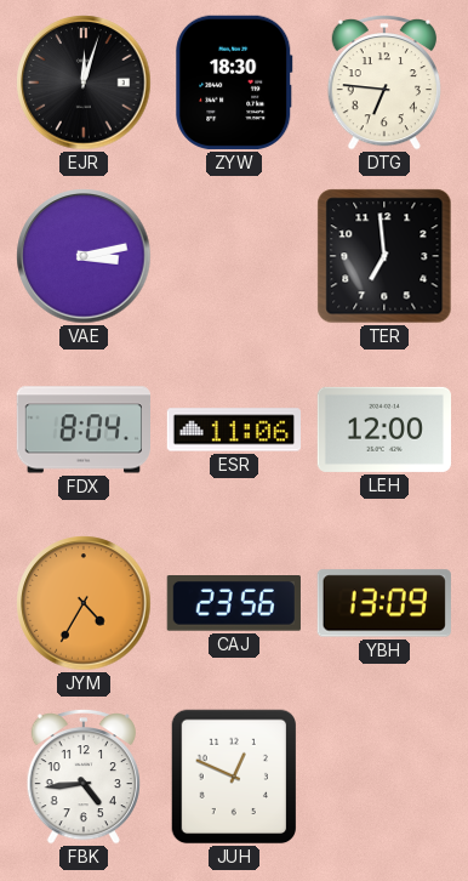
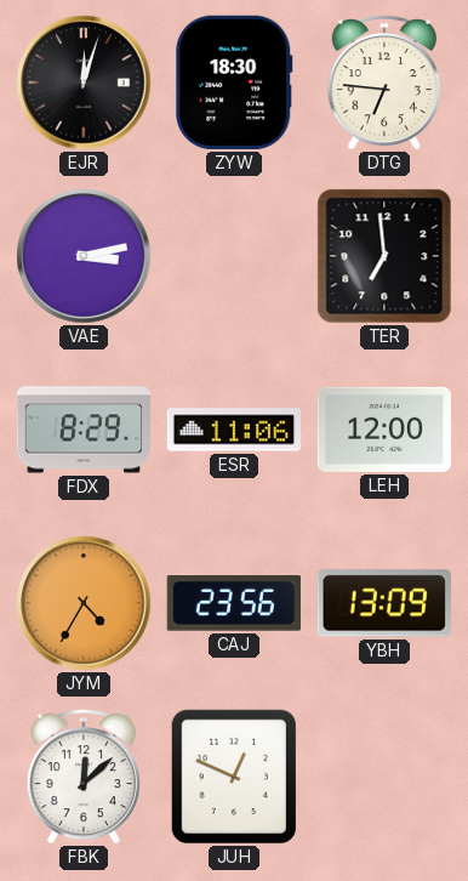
FDX: 8:04 -> 8:29 (82, 430)
FBK: 4:44 -> 12:08 (82, 777)
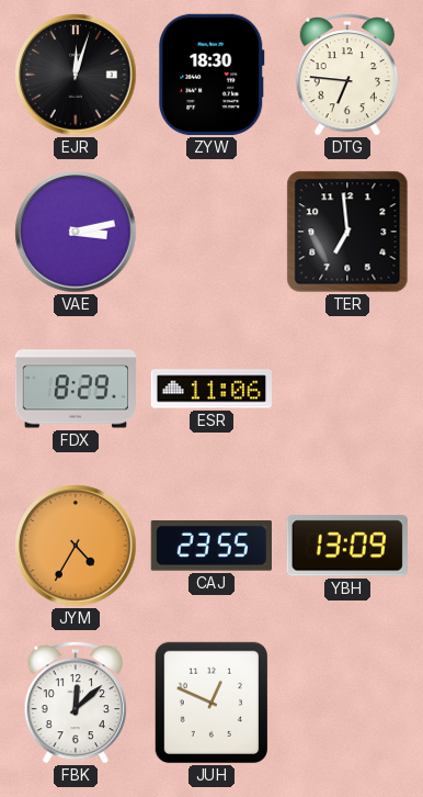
LEH: 12:00 -> none (383, 430)
CAJ: 23:56 -> 23:55 (211, 547)
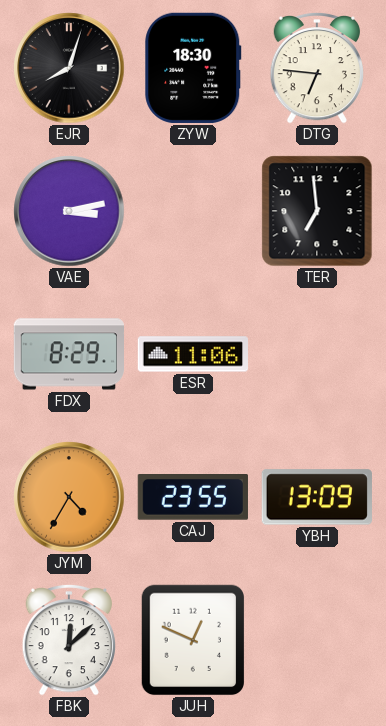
EJR: 12:03 -> 8:03 (69, 68)
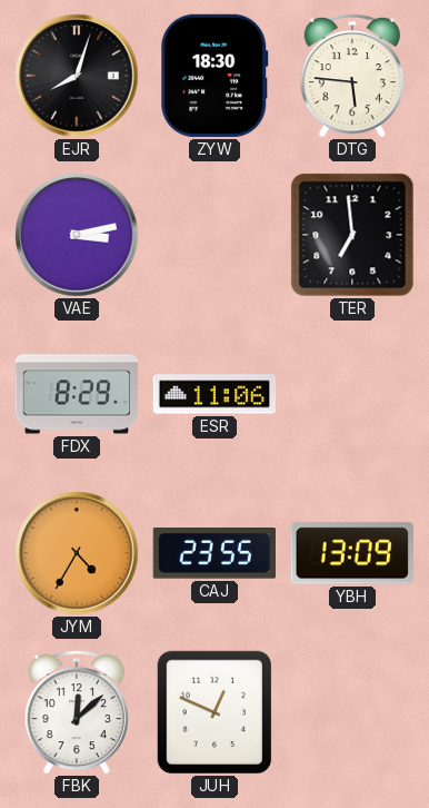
DTG: 6:46 -> 5:46 (351, 76)
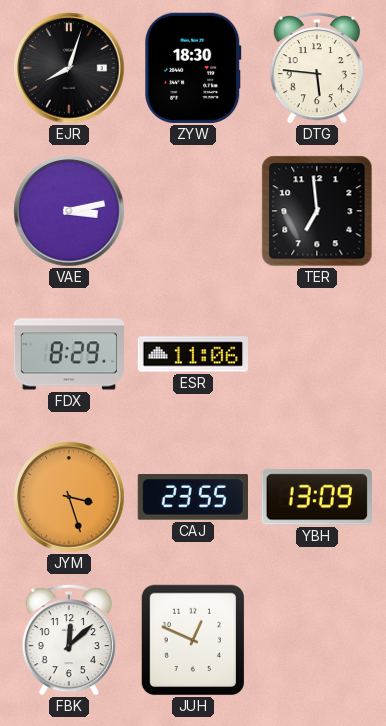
JYM: 4:35 -> 3:27 (69, 497)
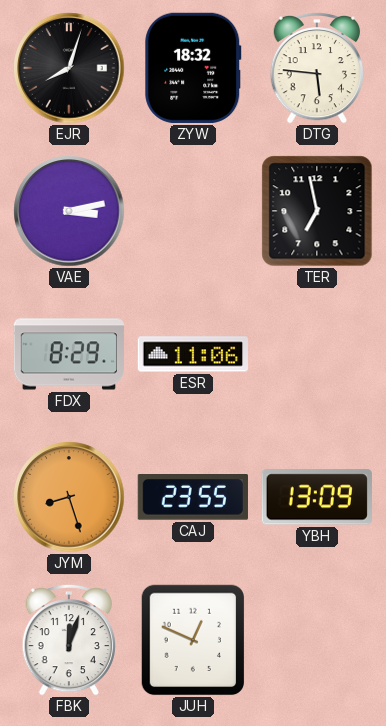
ZYW: 18:30 -> 18:32 (193, 68)
TER: 6:59 -> 6:58 (317, 211)
JYM: 3:27 -> 8:27 (69, 497)
FBK: 12:08 -> 12:03 (68, 640)
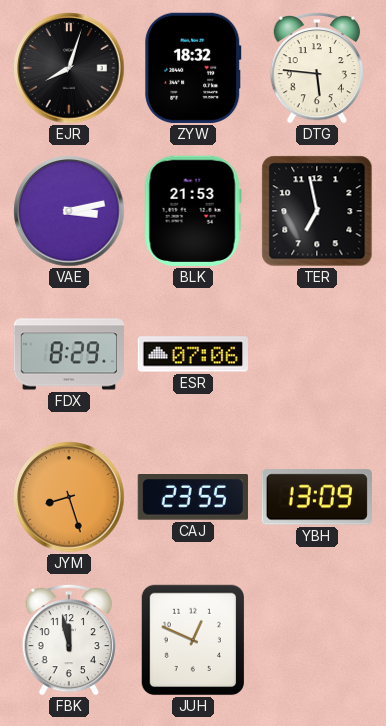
BLK: none -> 21:53 (193, 211)
ESR: 11:06 -> 07:06 (192, 354)
FBK: 12:03 -> 11:58 (68, 640)
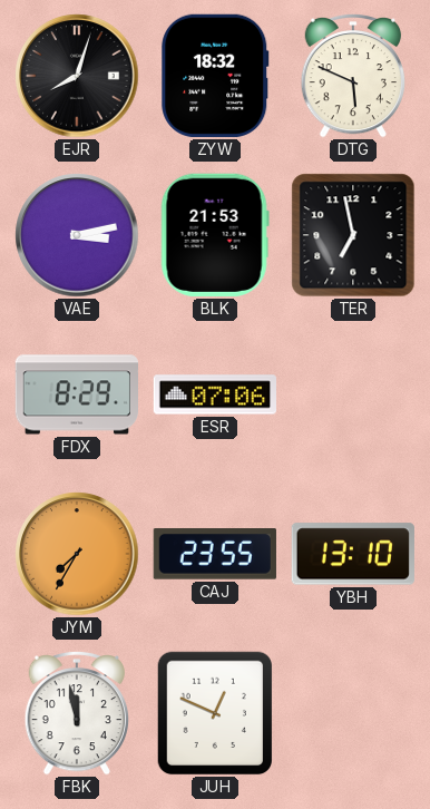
DTG: 5:46 -> 5:49 (352, 76)
JYM: 8:27 -> 7:35 (77, 554)
YBH: 13:09 -> 13:10 (353, 554)
